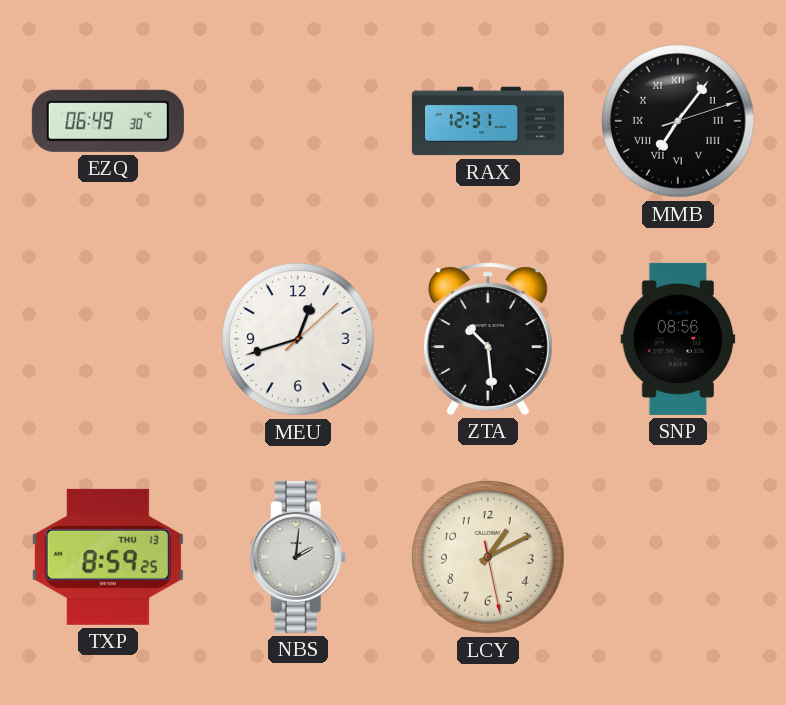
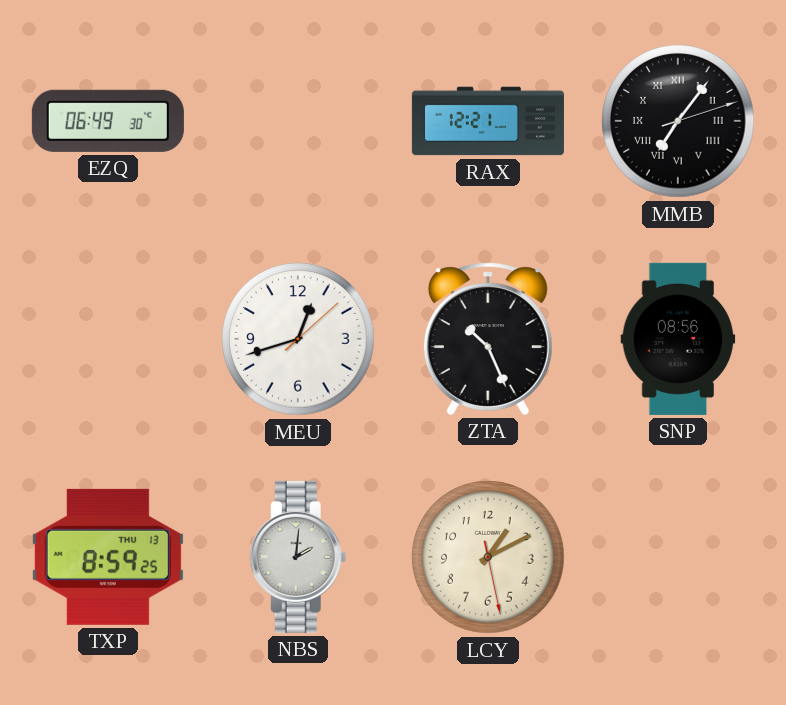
RAX: 12:31 -> 12:21 (488, 121)
ZTA: 10:29 -> 10:26 (488, 339)
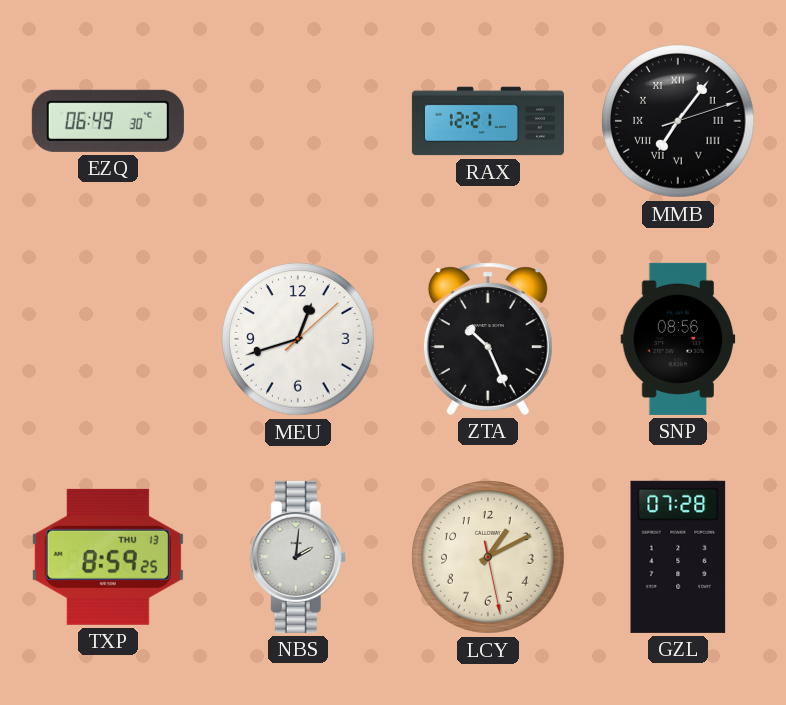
GZL: none -> 07:28 (678, 557)
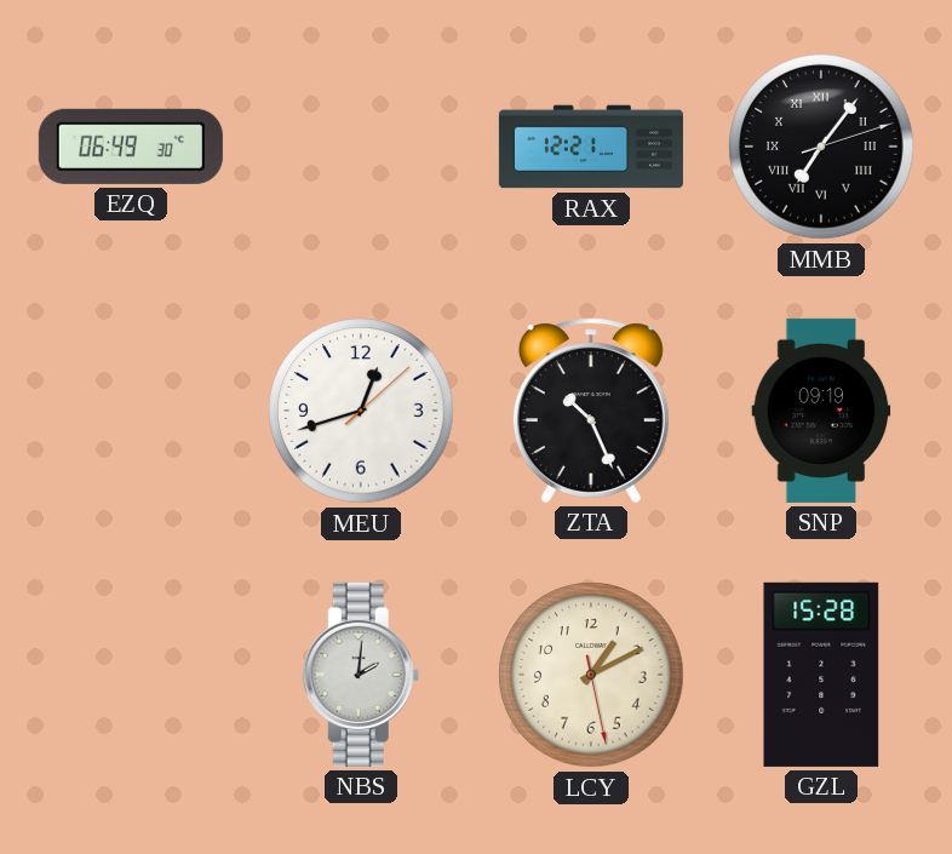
SNP: 08:56 -> 09:19 (821, 411)
TXP: 8:59 -> none (108, 557)
GZL: 07:28 -> 15:28 (821, 675)
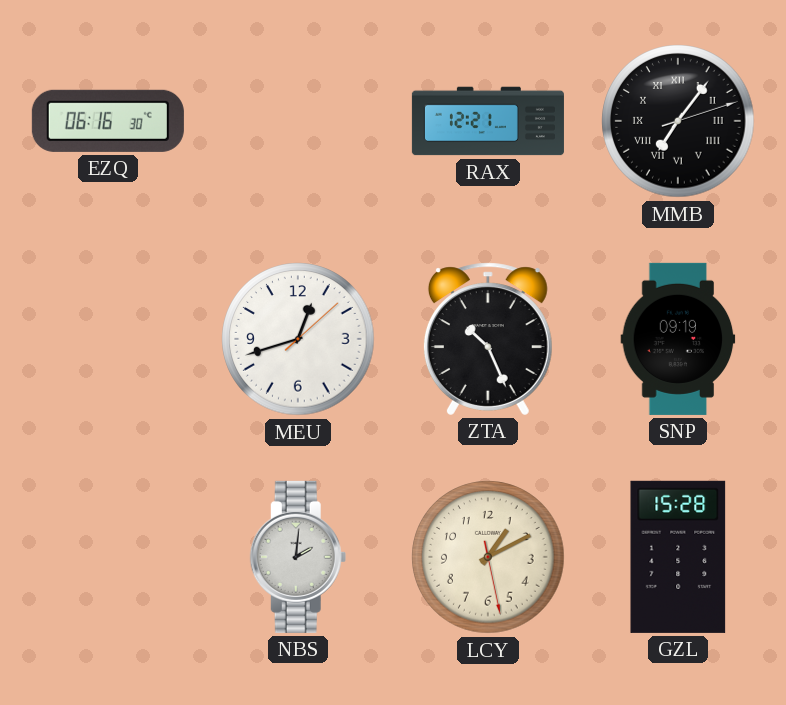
EZQ: 06:49 -> 06:16 (108, 121)
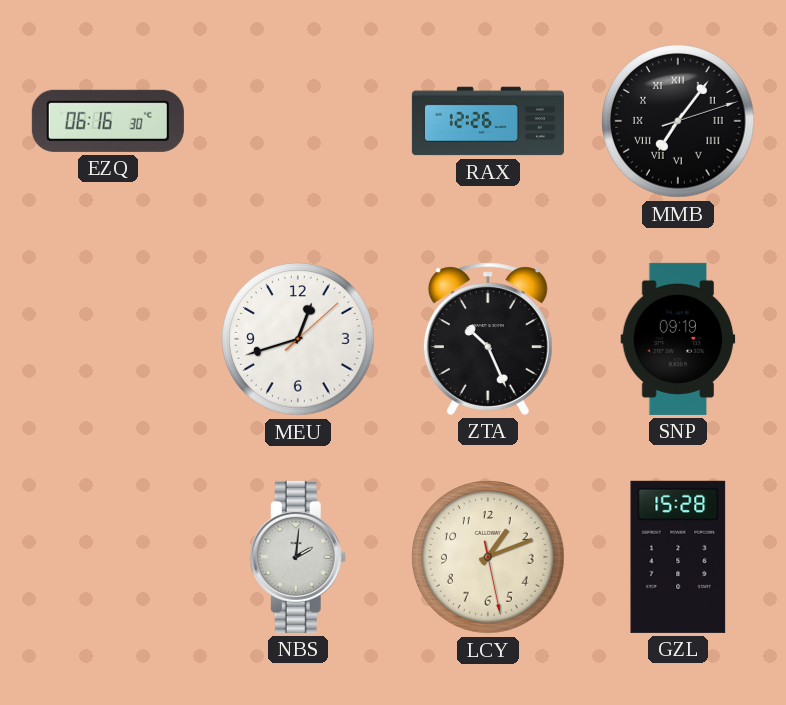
RAX: 12:21 -> 12:26 (488, 121)
LCY: 1:10 -> 1:11 (488, 557)
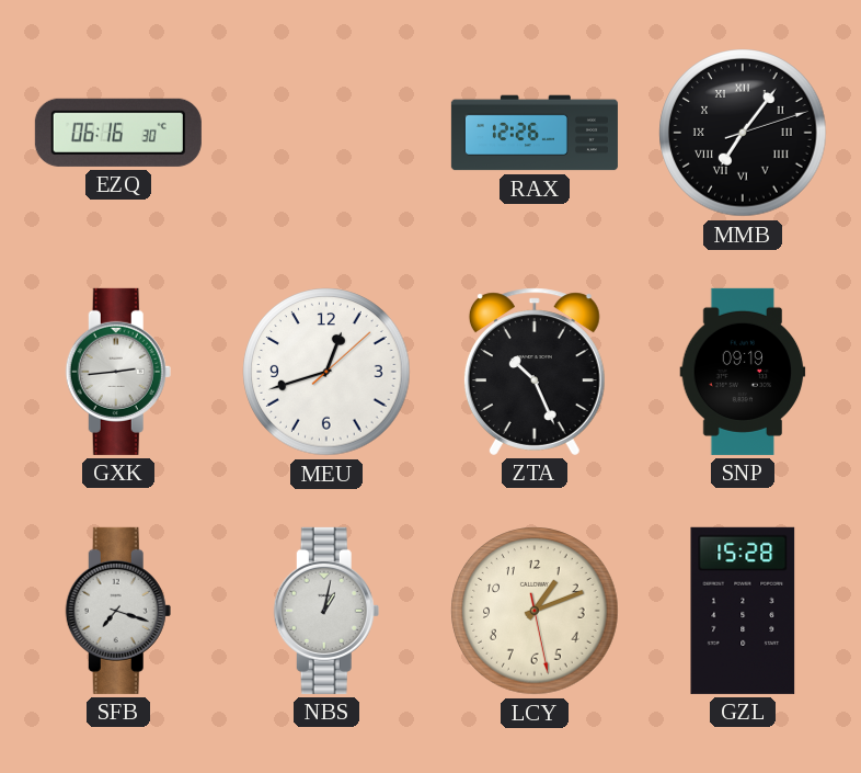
GXK: none -> 2:44 (118, 372)
SFB: none -> 7:18 (118, 611)
NBS: 2:01 -> 1:02 (326, 611)
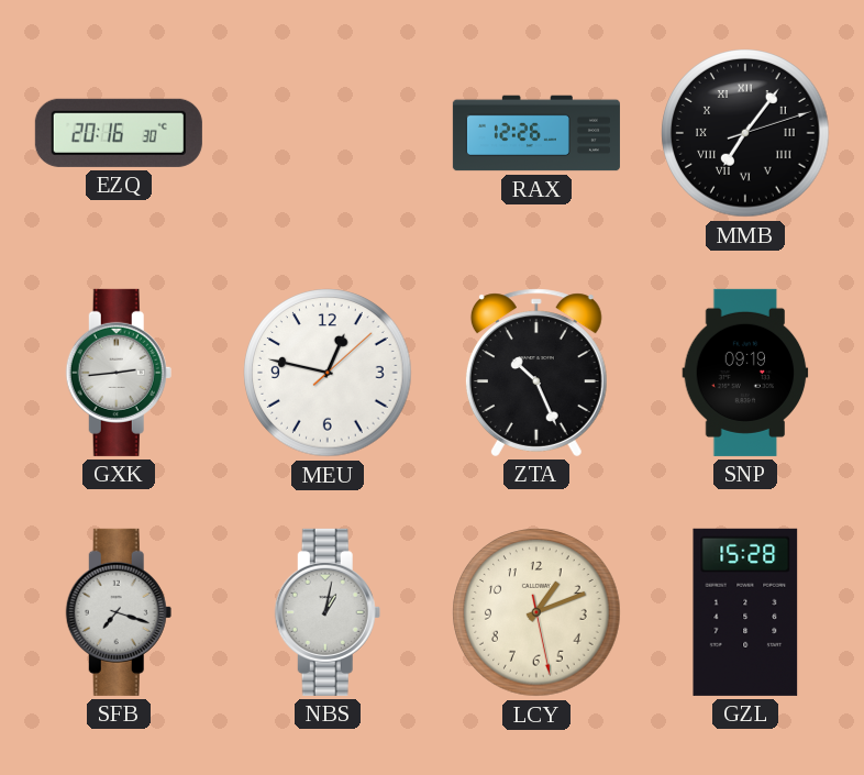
EZQ: 06:16 -> 20:16 (119, 133)
MEU: 12:42 -> 12:47 (328, 373)
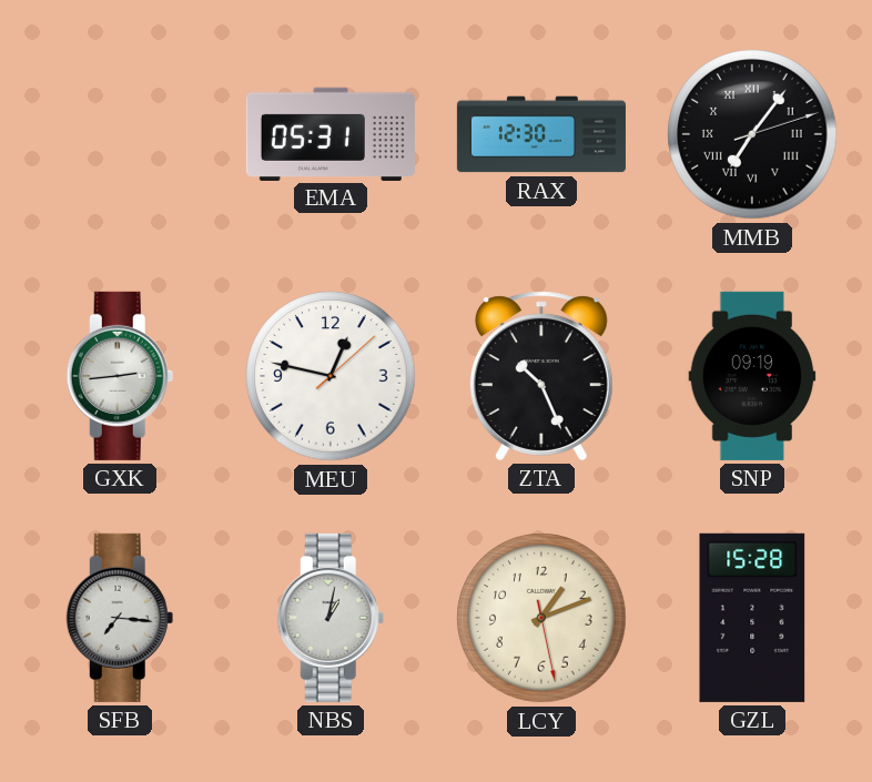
EZQ: 20:16 -> none (119, 133)
EMA: none -> 05:31 (331, 133)
RAX: 12:26 -> 12:30 (541, 134)
SFB: 7:18 -> 7:16 (120, 618)
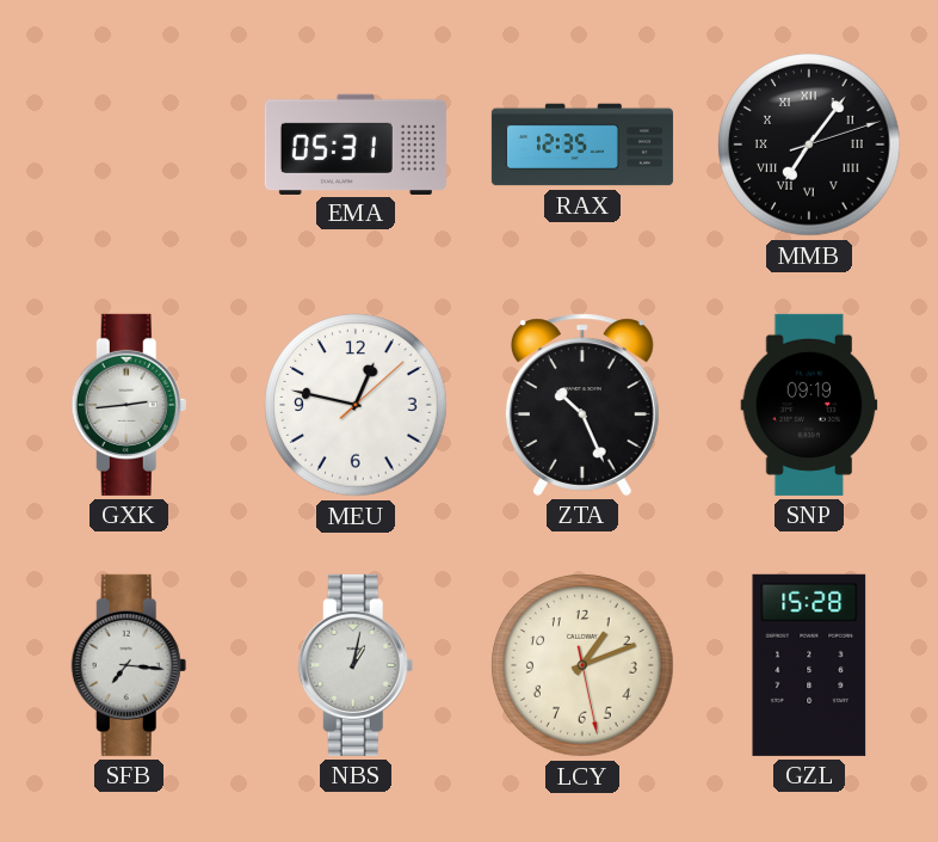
RAX: 12:30 -> 12:35 (582, 145)
